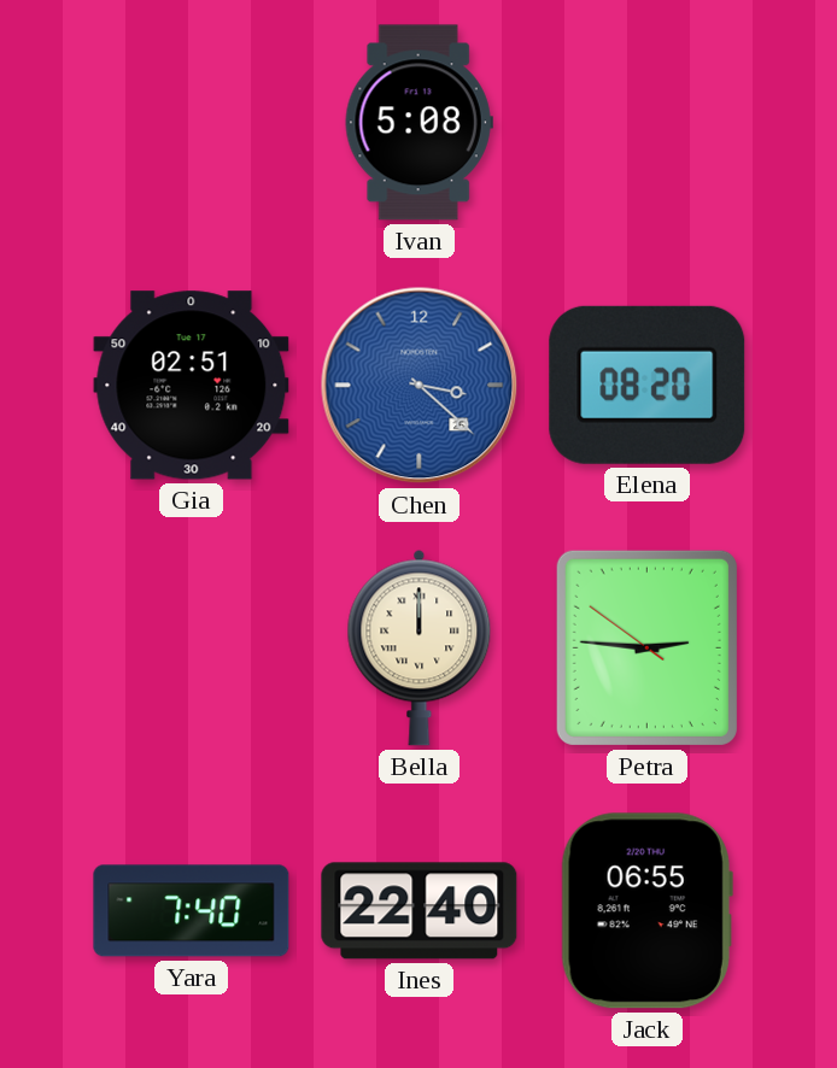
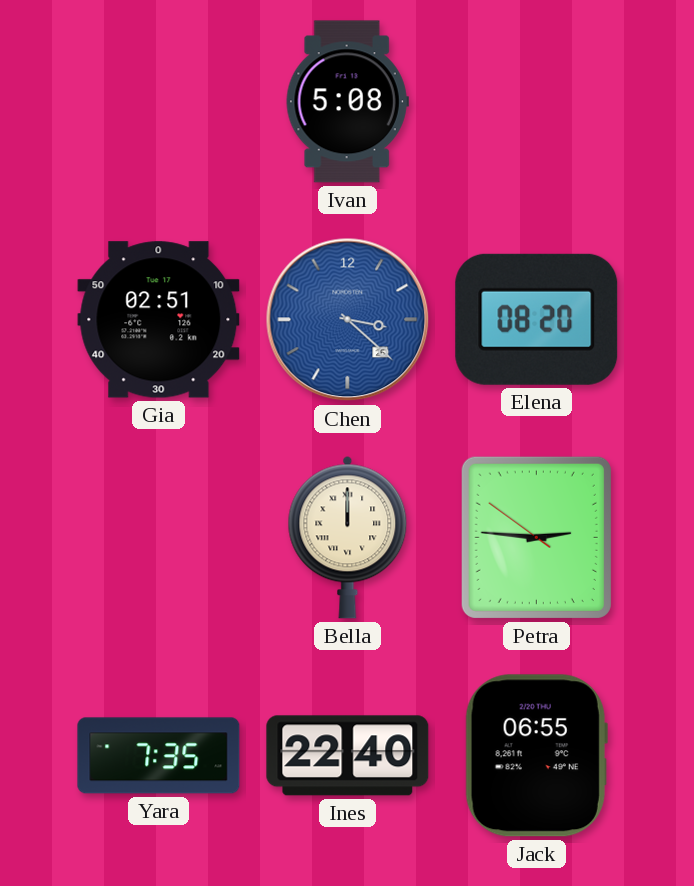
Yara: 7:40 -> 7:35 (159, 756)
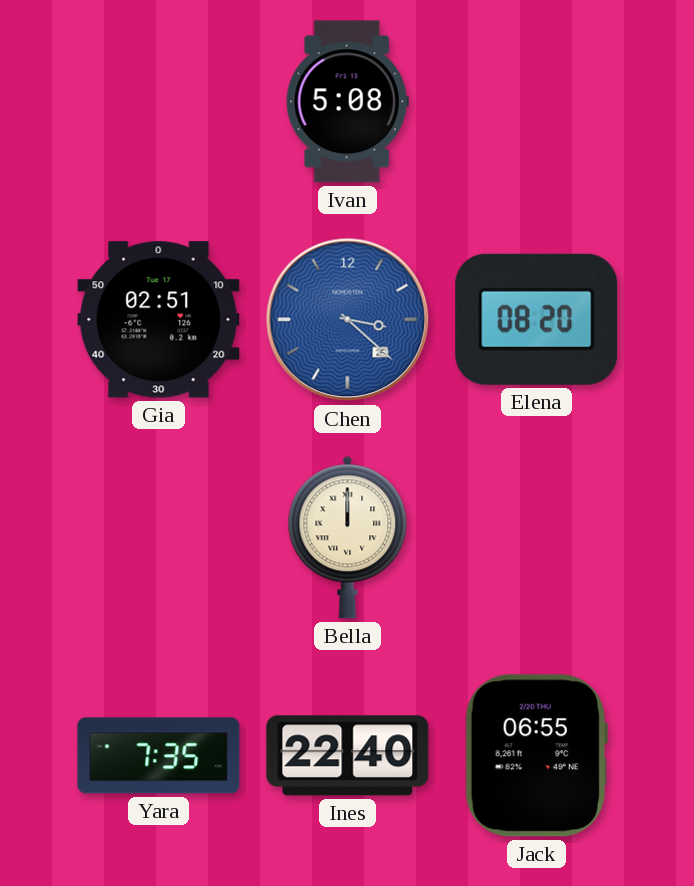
Petra: 2:45 -> none (536, 537)
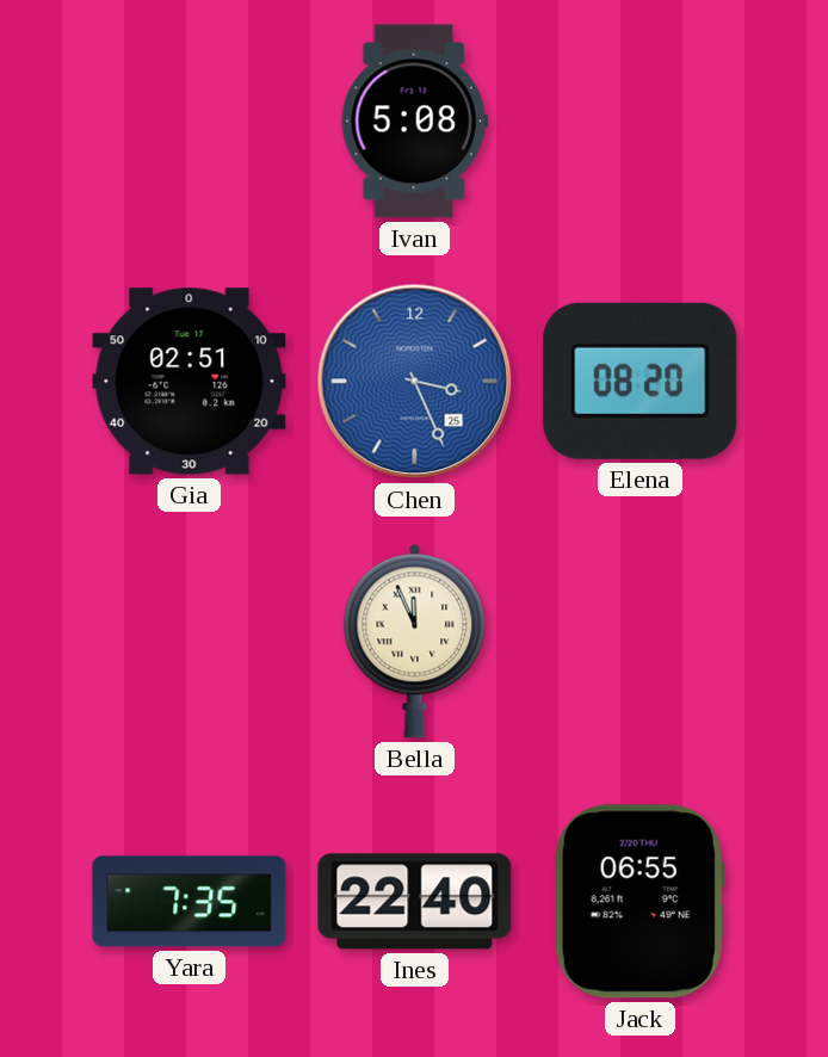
Chen: 3:22 -> 3:26 (415, 382)
Bella: 12:00 -> 11:56 (415, 641)
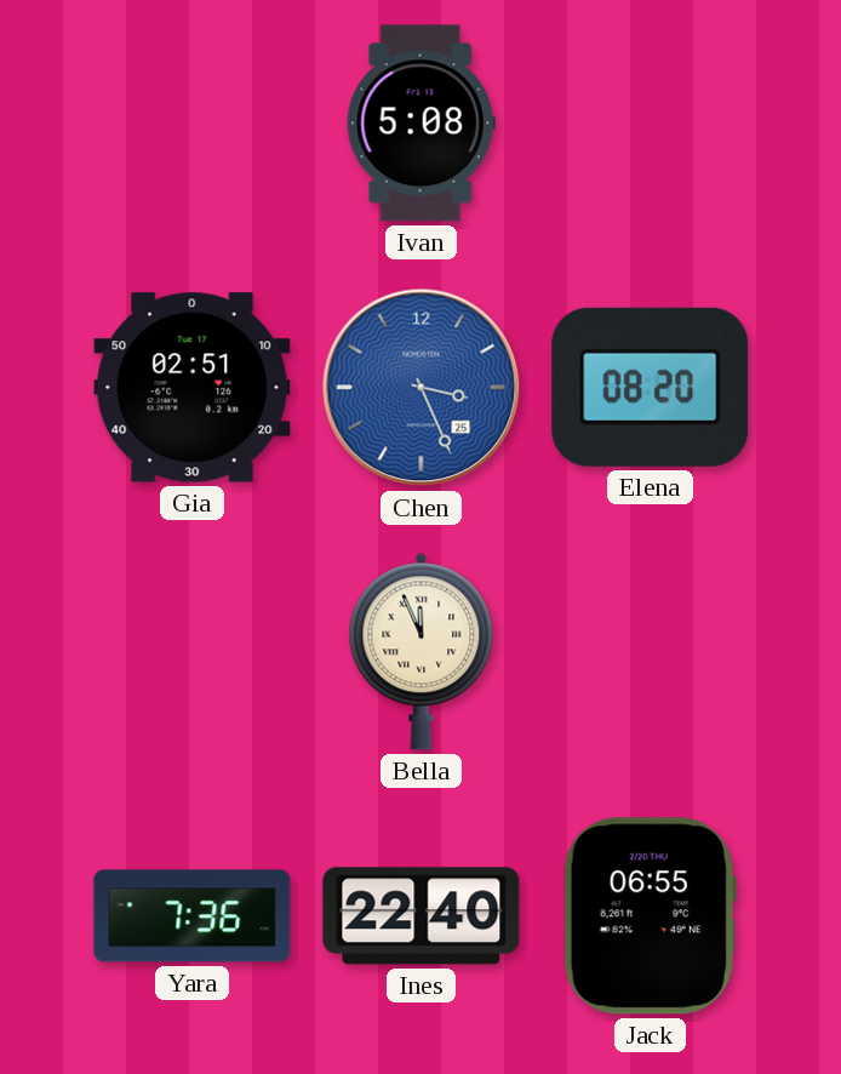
Yara: 7:35 -> 7:36 (193, 916)
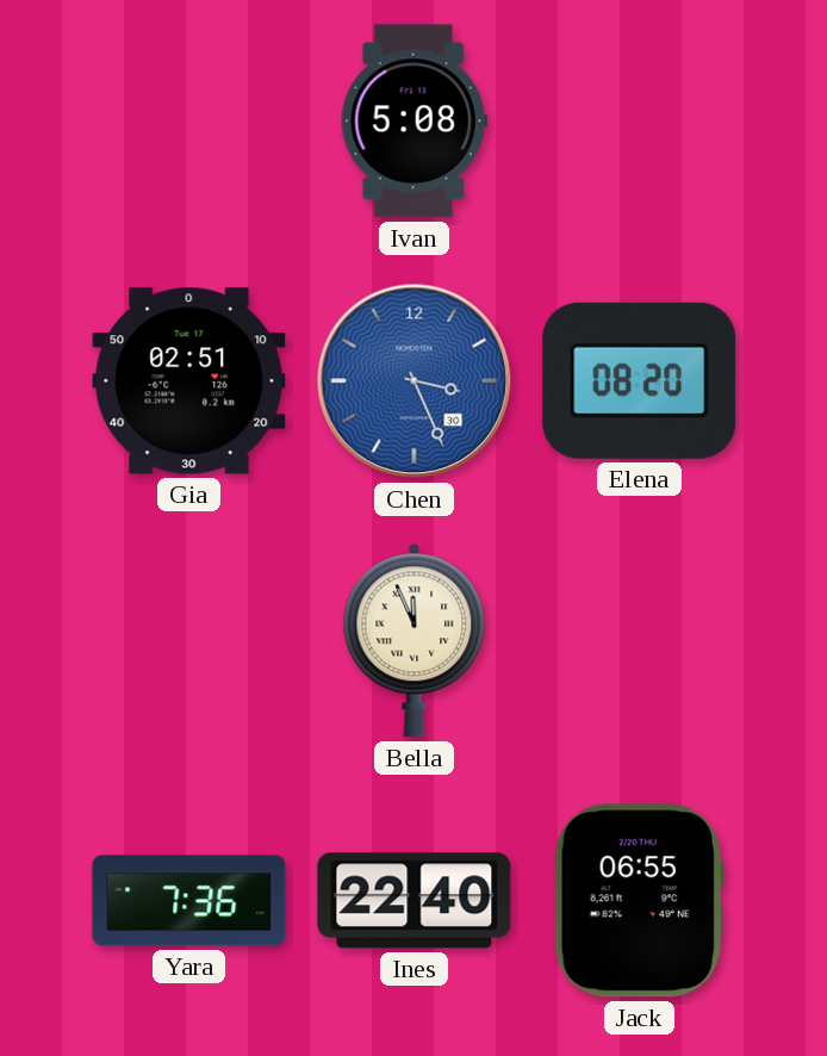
Chen date: 25 -> 30 (415, 381)
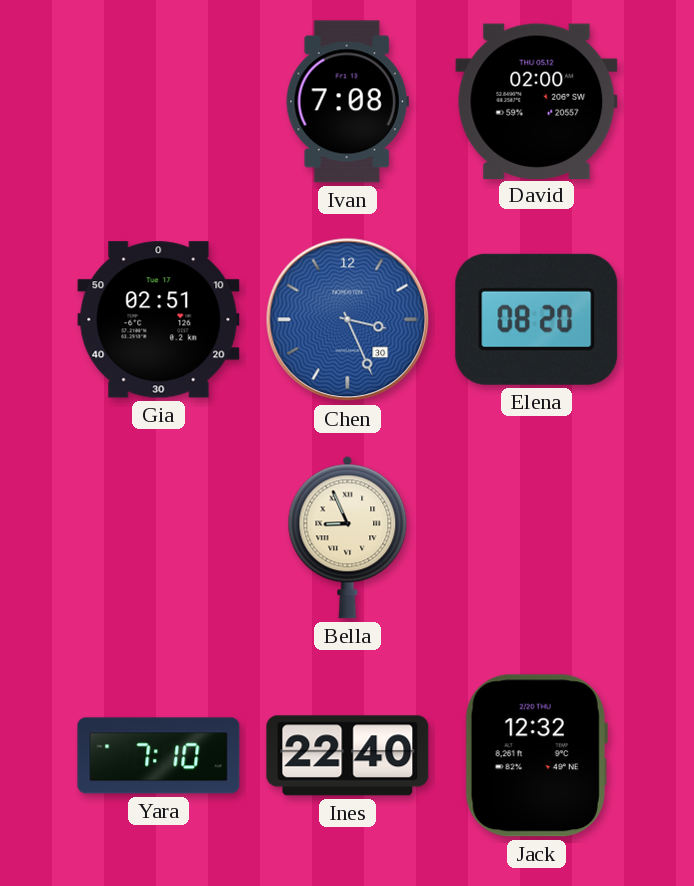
Ivan: 5:08 -> 7:08 (347, 102)
David: none -> 02:00 (537, 101)
Bella: 11:56 -> 8:56 (348, 537)
Yara: 7:36 -> 7:10 (159, 756)
Jack: 06:55 -> 12:32 (536, 756)
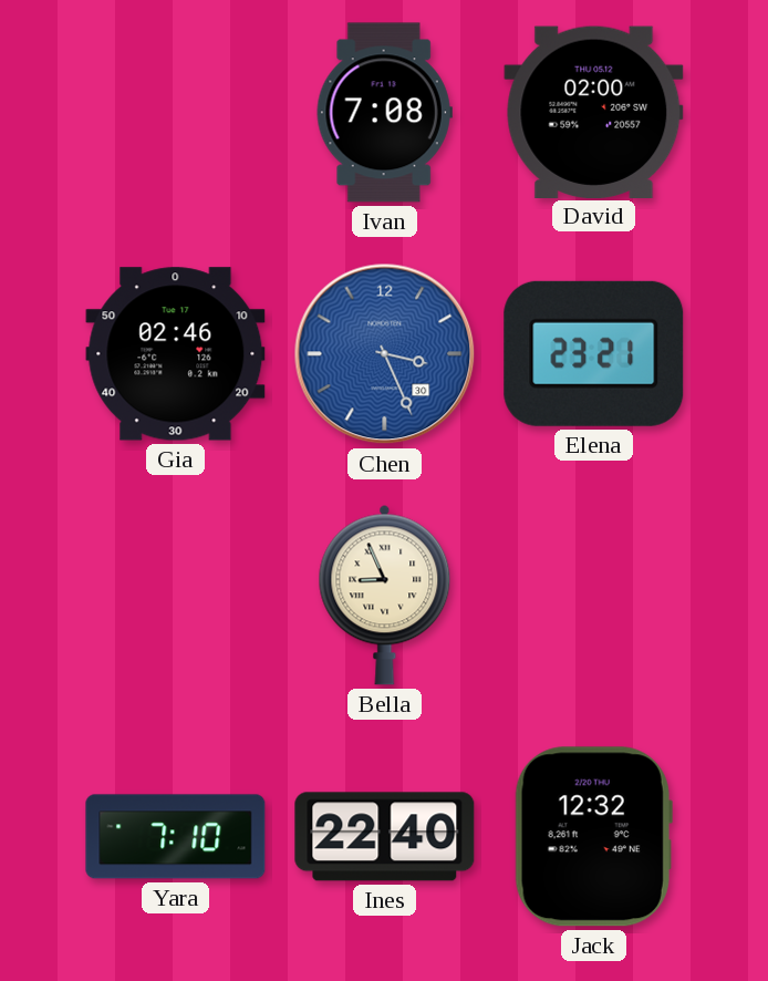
Gia: 02:51 -> 02:46 (176, 354)
Elena: 08:20 -> 23:21 (594, 353)
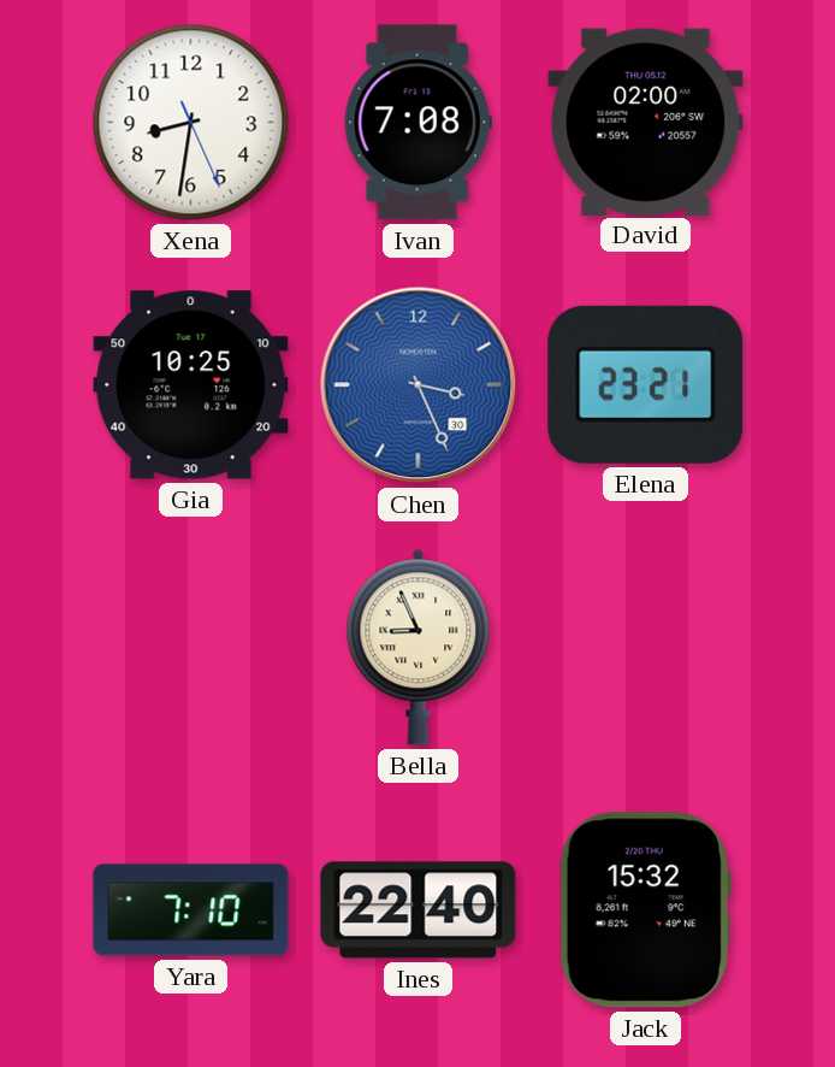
Xena: none -> 8:31 (191, 123)
Gia: 02:46 -> 10:25 (191, 385)
Jack: 12:32 -> 15:32 (645, 910)
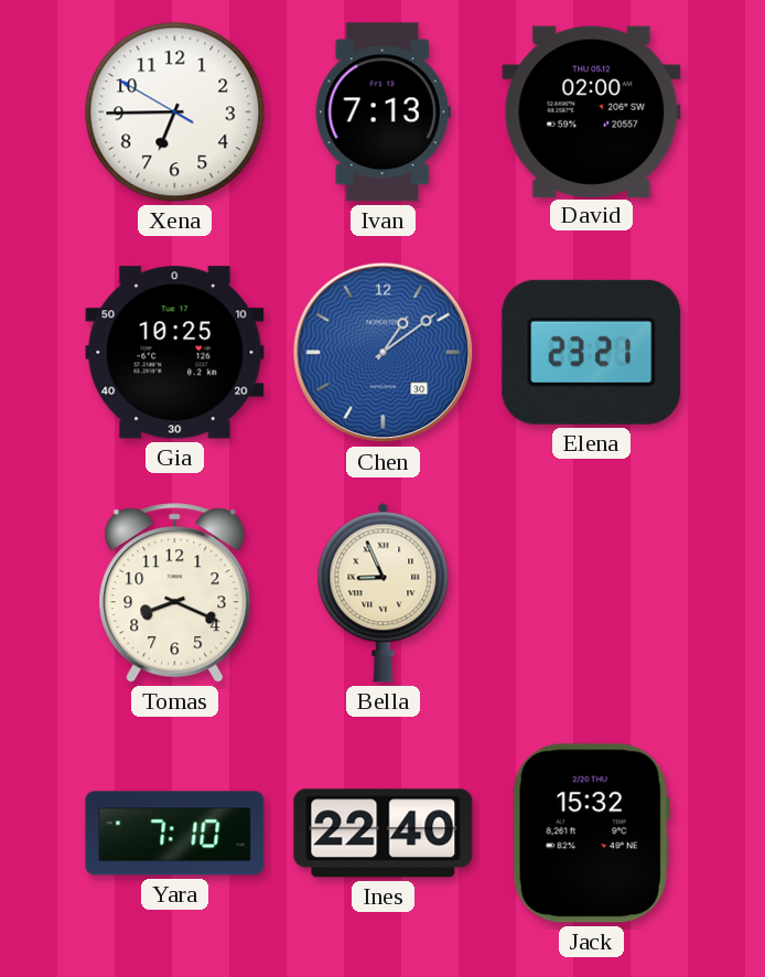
Xena: 8:31 -> 6:44 (175, 112)
Ivan: 7:08 -> 7:13 (382, 112)
Chen: 3:26 -> 1:09 (384, 353)
Tomas: none -> 8:19 (175, 593)
